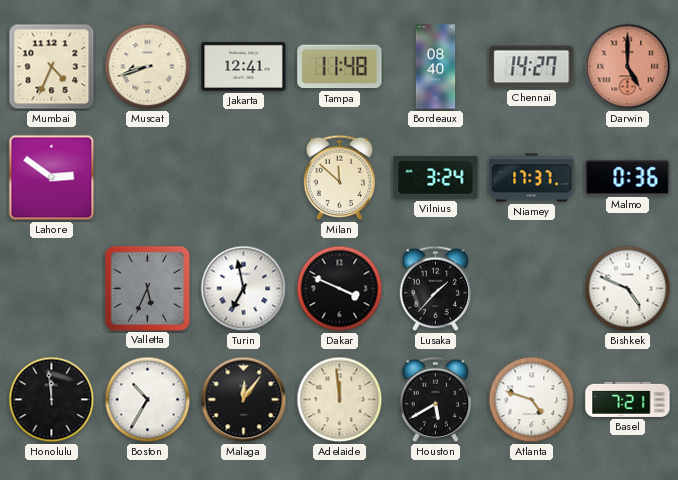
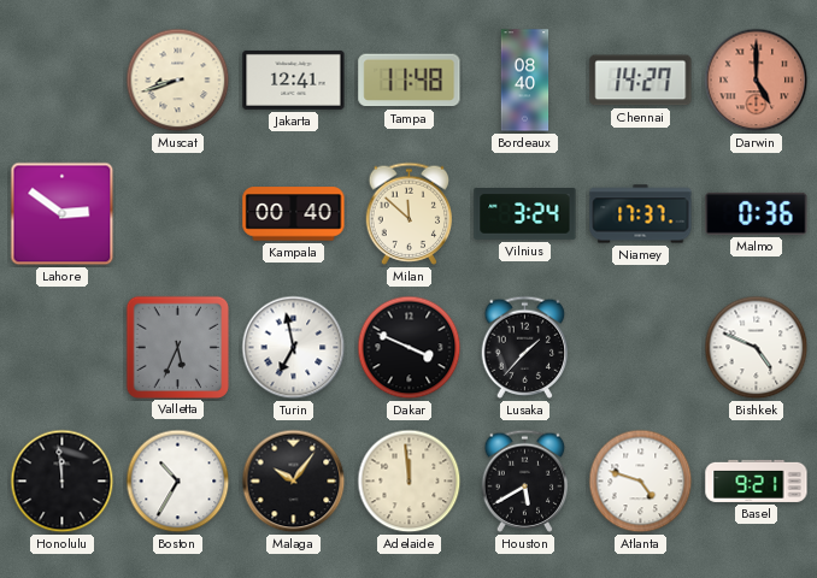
Mumbai: 4:34 -> none (52, 67)
Kampala: none -> 00:40 (294, 214)
Malaga: 12:06 -> 10:06 (294, 482)
Basel: 7:21 -> 9:21 (757, 480)
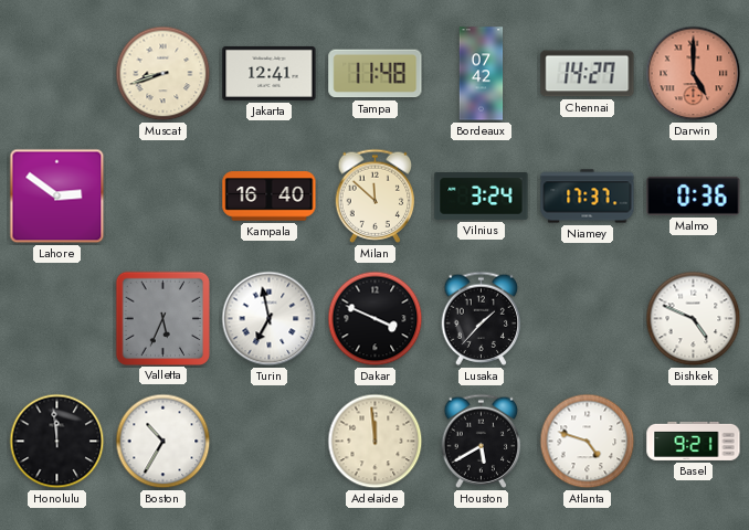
Bordeaux: 08:40 -> 07:42 (482, 74)
Kampala: 00:40 -> 16:40 (270, 197)
Malaga: 10:06 -> none (294, 482)
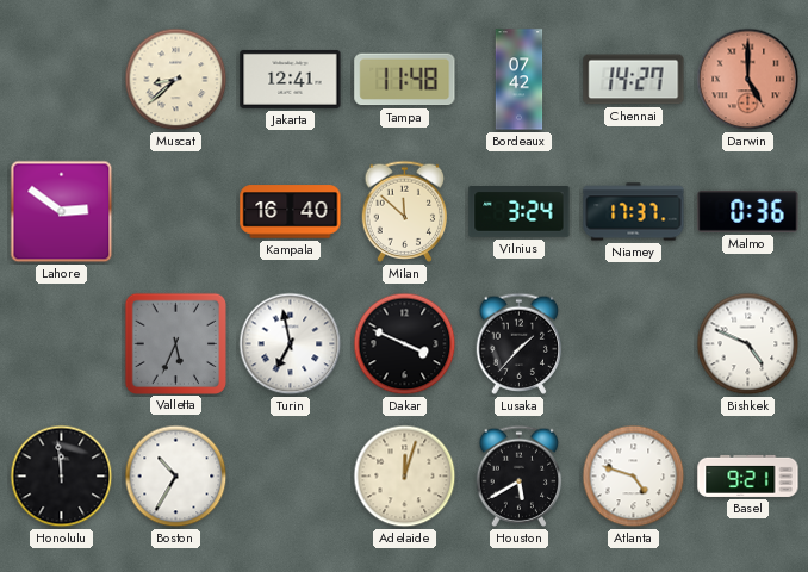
Muscat: 8:42 -> 8:38 (176, 80)
Adelaide: 11:59 -> 12:03 (405, 477)
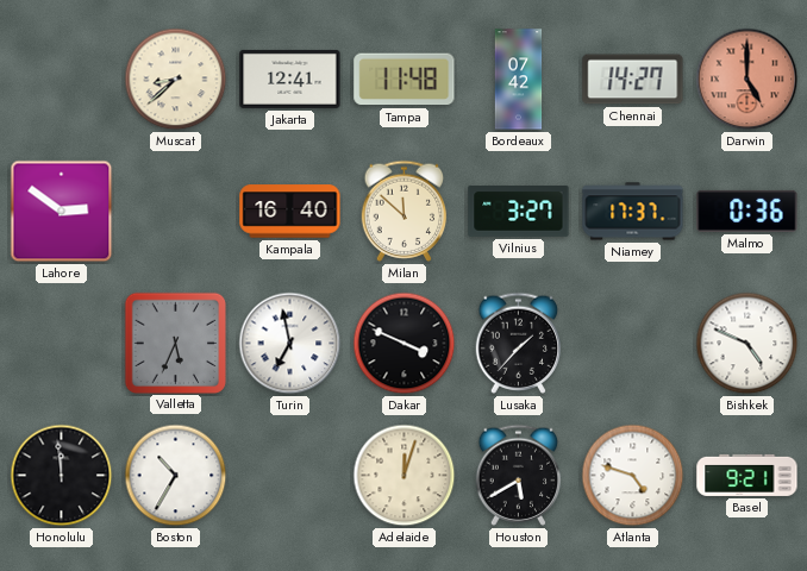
Vilnius: 3:24 -> 3:27 (519, 212)
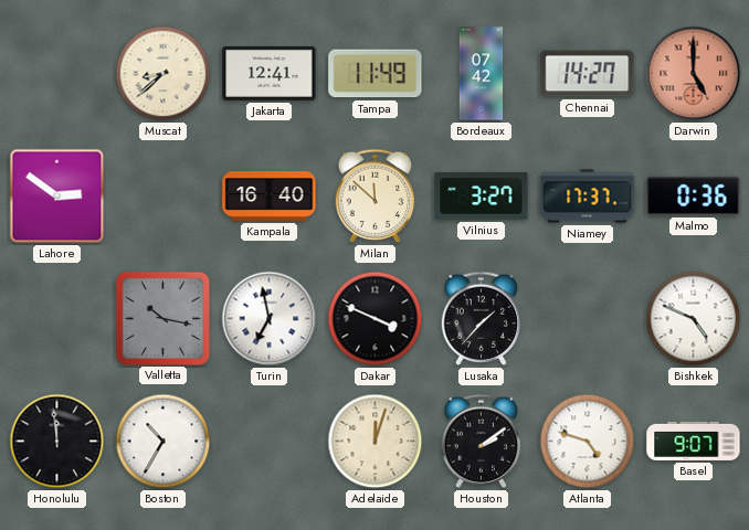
Tampa: 11:48 -> 11:49 (376, 74)
Valletta: 5:34 -> 10:17 (162, 318)
Houston: 5:40 -> 2:09 (482, 441)
Basel: 9:21 -> 9:07 (694, 441)
